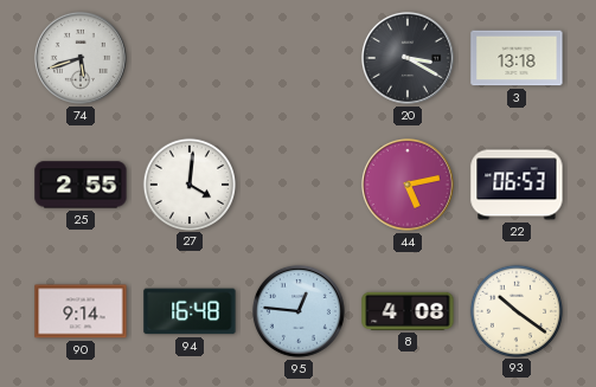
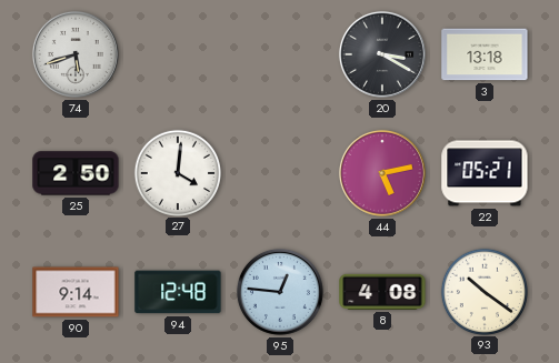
25: 2:55 -> 2:50 (76, 173)
22: 06:53 -> 05:21 (485, 173)
94: 16:48 -> 12:48 (178, 292)
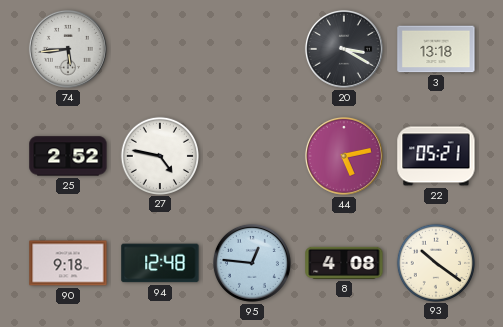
74: 5:42 -> 5:44 (68, 49)
25: 2:50 -> 2:52 (68, 156)
27: 4:01 -> 4:47 (159, 155)
90: 9:14 -> 9:18 (68, 263)
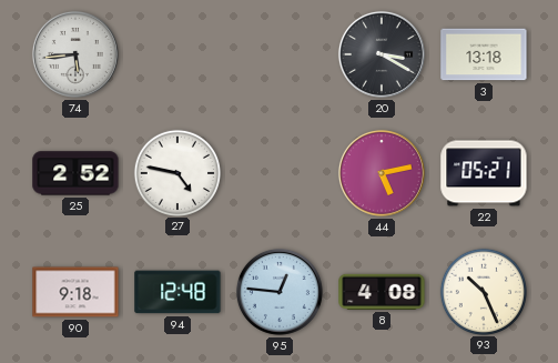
93: 10:21 -> 10:26 (483, 291)
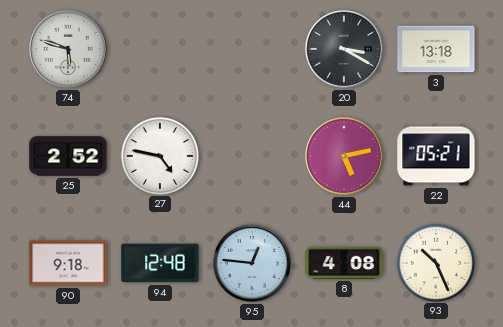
74: 5:44 -> 5:48 (68, 49)
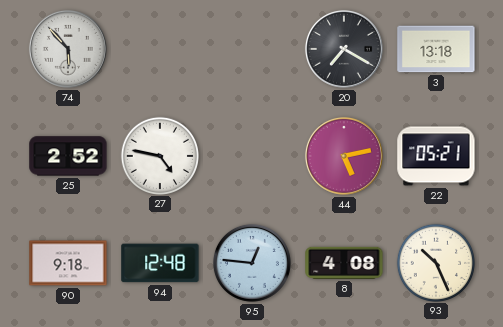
74: 5:48 -> 5:53 (68, 49)
20: 3:20 -> 7:20 (344, 49)
